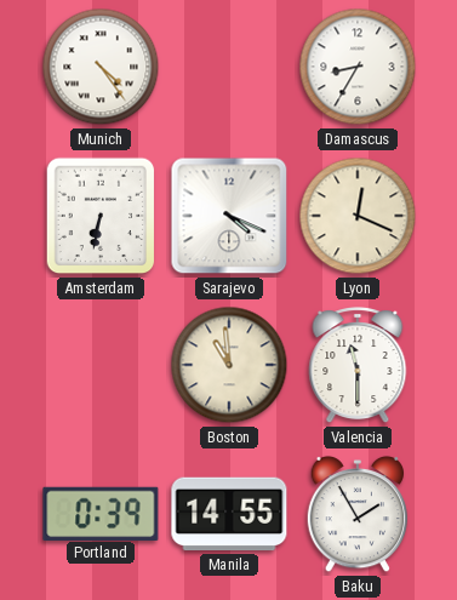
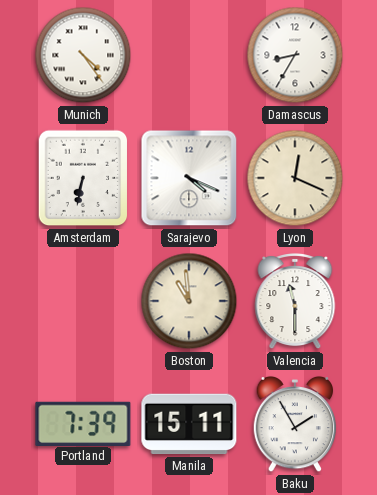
Portland: 0:39 -> 7:39 (83, 423)
Manila: 14:55 -> 15:11 (189, 424)
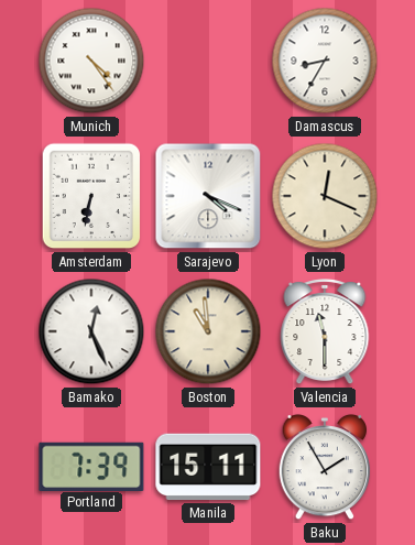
Bamako: none -> 12:26 (91, 331)
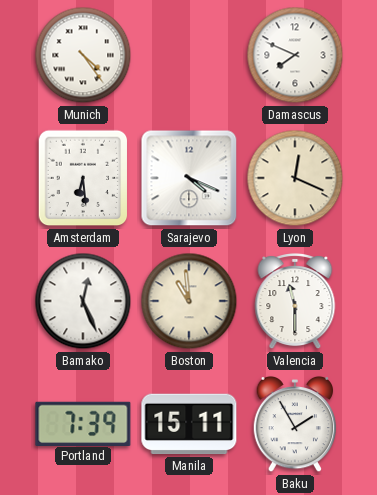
Damascus: 8:35 -> 7:49 (295, 55)
Amsterdam: 6:32 -> 6:29 (83, 178)
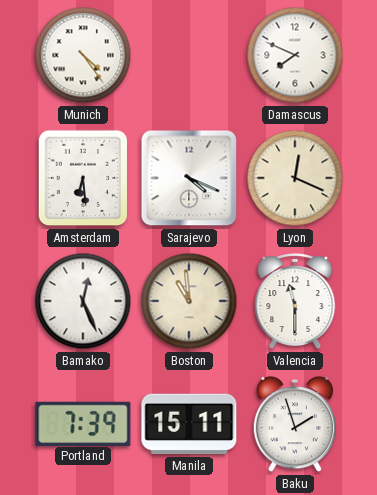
Baku: 1:55 -> 1:57 (295, 424)
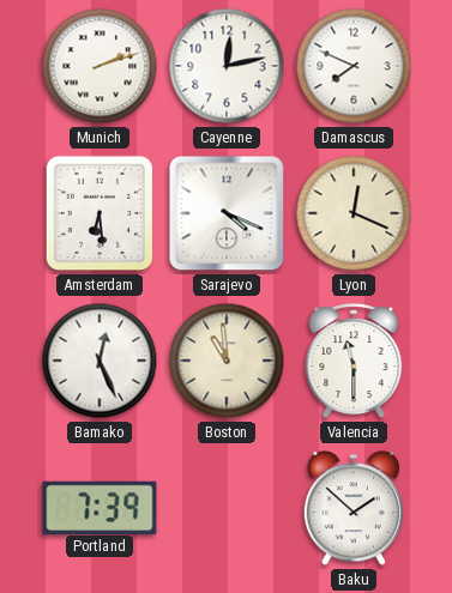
Munich: 4:24 -> 2:12 (100, 66)
Cayenne: none -> 12:13 (227, 66)
Manila: 15:11 -> none (189, 424)
Baku: 1:57 -> 1:52 (354, 508)
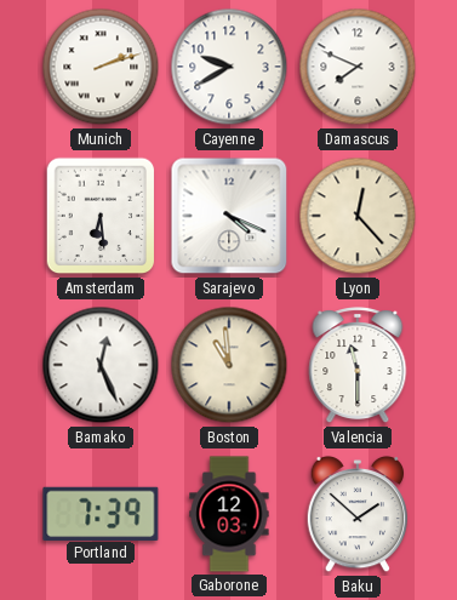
Cayenne: 12:13 -> 9:40 (229, 67)
Lyon: 12:19 -> 12:23 (358, 216)
Gaborone: none -> 12:03 (229, 514)
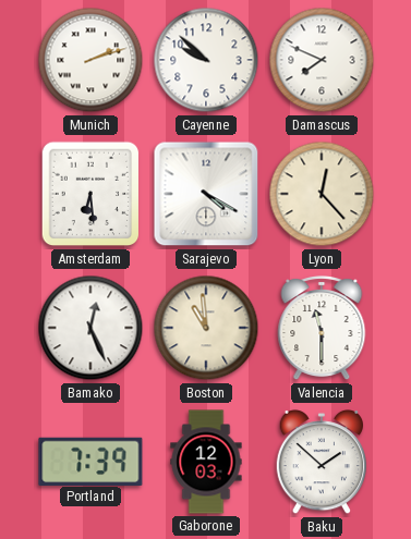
Cayenne: 9:40 -> 9:52 (206, 60)
Sarajevo: 4:19 -> 4:20 (206, 194)
